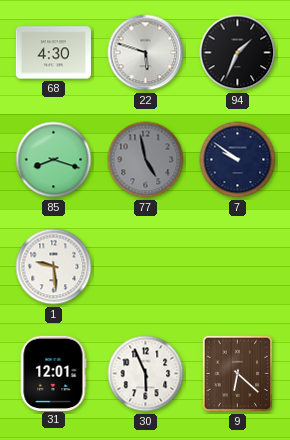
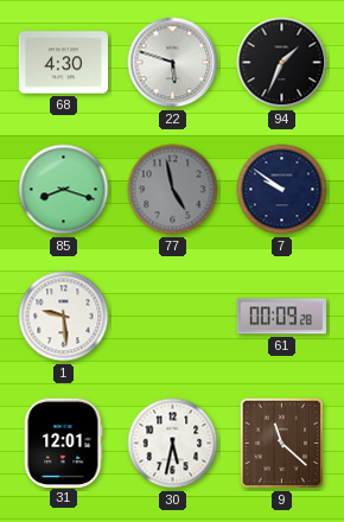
61: none -> 00:09 (281, 317)
30: 5:56 -> 5:32 (173, 444)
9: 6:22 -> 11:22 (282, 444)
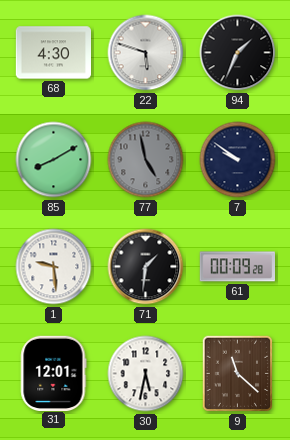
85: 8:18 -> 8:10 (54, 160)
71: none -> 1:31 (146, 267)
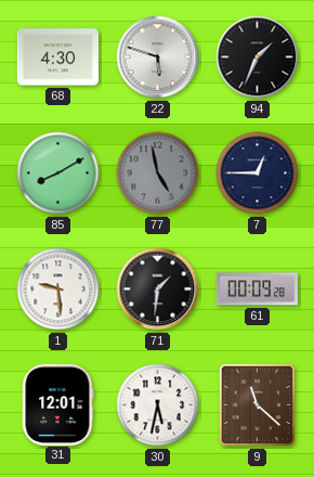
7: 9:51 -> 12:45 (258, 173)
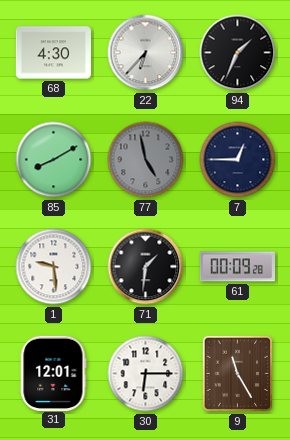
22: 5:48 -> 6:37 (146, 53)
30: 5:32 -> 6:15 (146, 374)
9: 11:22 -> 11:25 (238, 374)
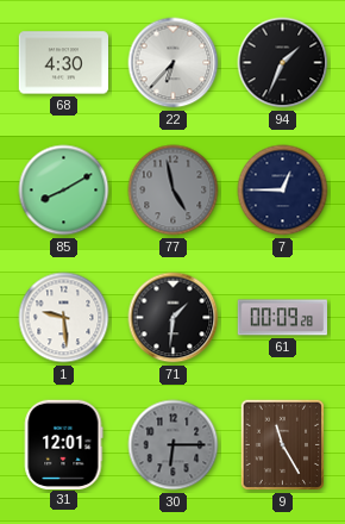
30 dial: white -> grey (174, 445)
